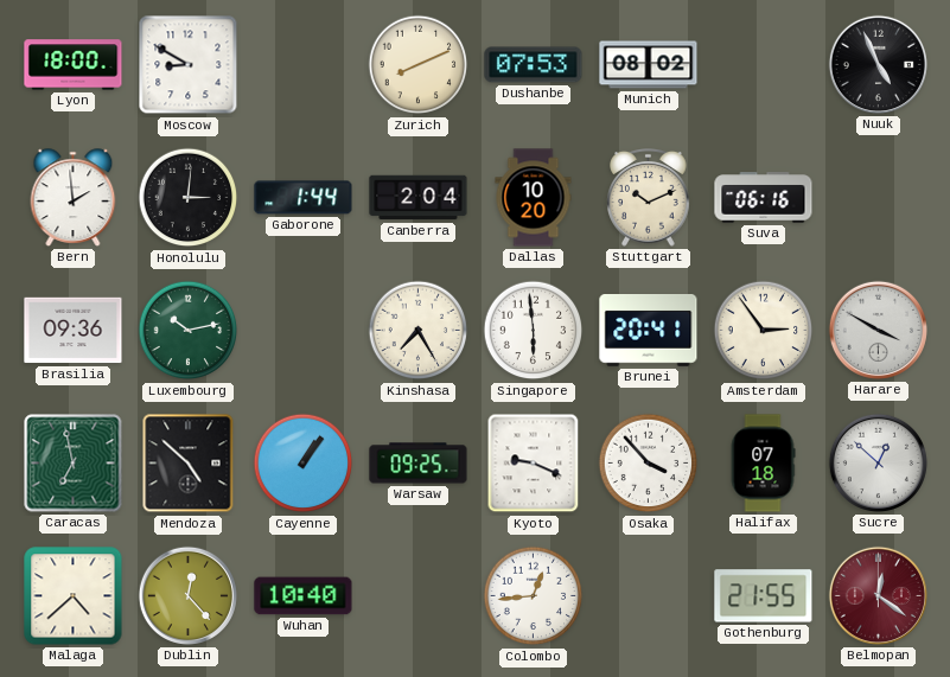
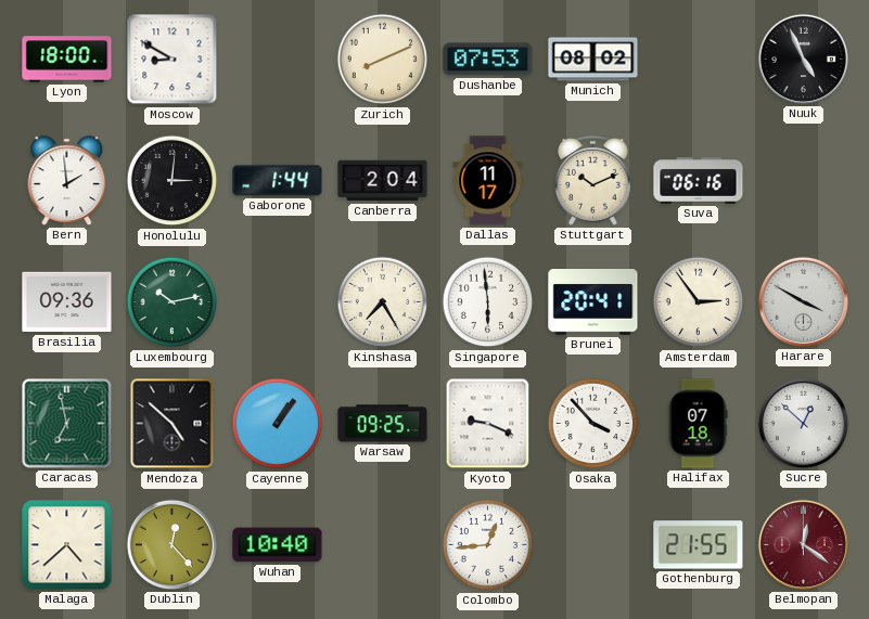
Dallas: 10:20 -> 11:17 (488, 181)
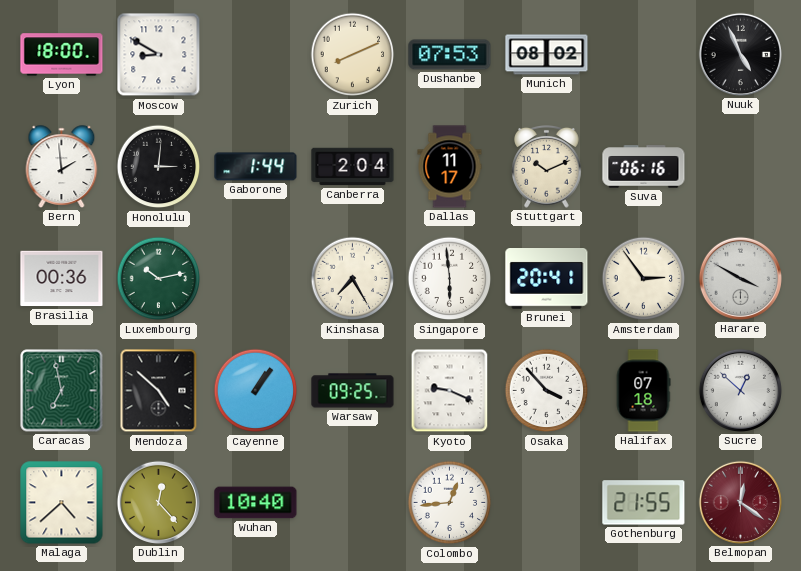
Brasilia: 09:36 -> 00:36 (62, 279)
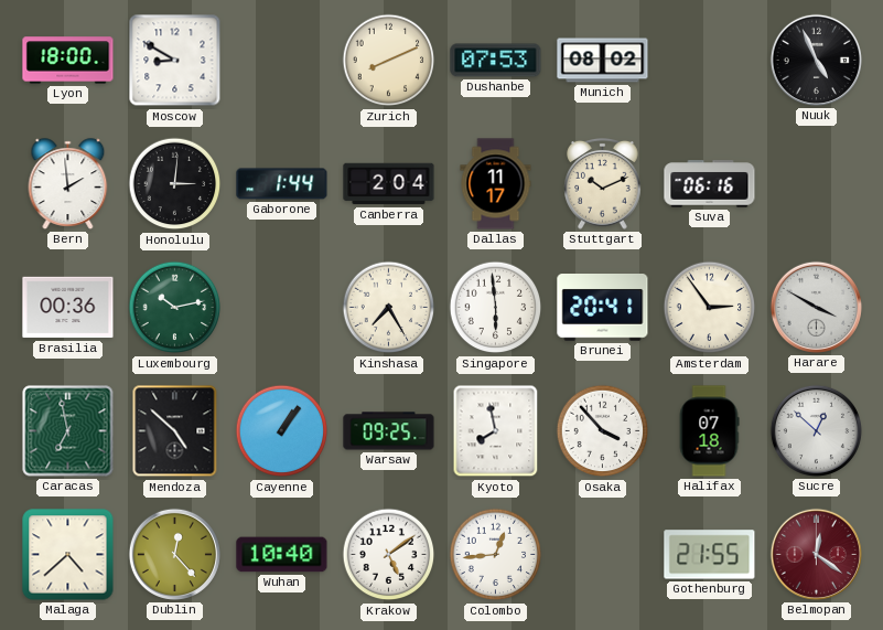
Kyoto: 9:19 -> 7:58 (496, 431)
Krakow: none -> 5:09 (389, 555)
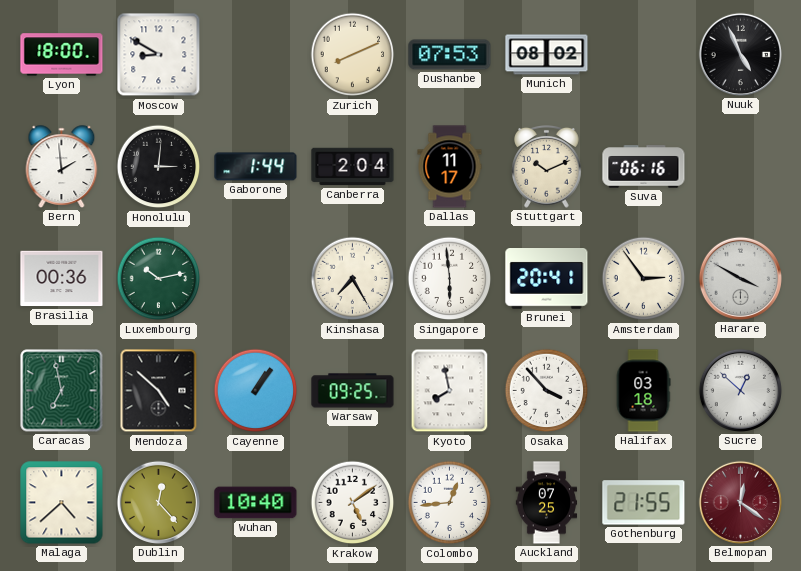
Halifax: 07:18 -> 03:18 (643, 391)
Auckland: none -> 07:25 (547, 503)
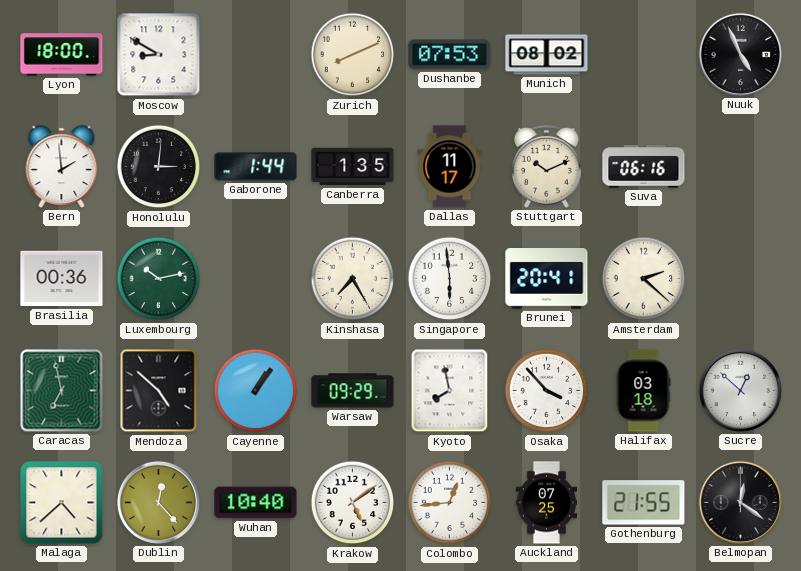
Canberra: 2:04 -> 1:35 (353, 167)
Amsterdam: 2:54 -> 2:22 (644, 279)
Harare: 3:50 -> none (740, 278)
Warsaw: 09:25 -> 09:29 (353, 391)
Belmopan dial: burgundy -> black (740, 502)
